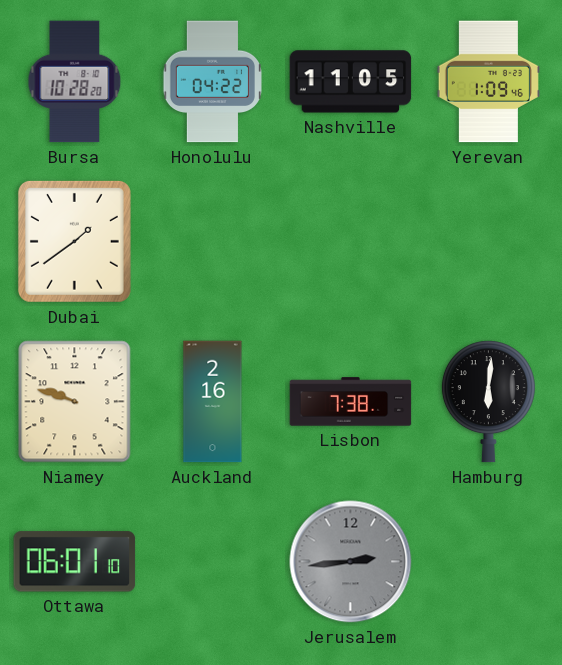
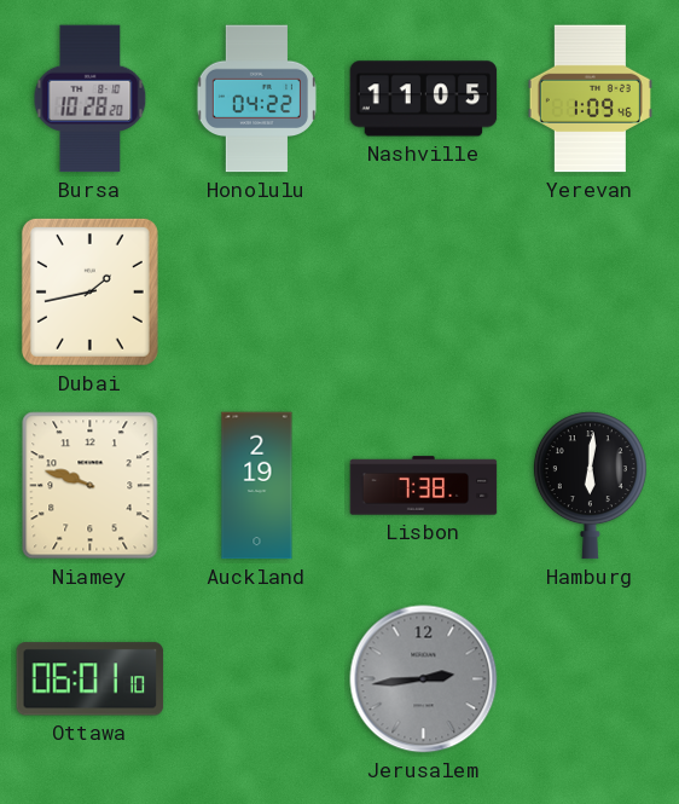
Dubai: 1:39 -> 1:43 (89, 291)
Auckland: 2:16 -> 2:19 (257, 486)
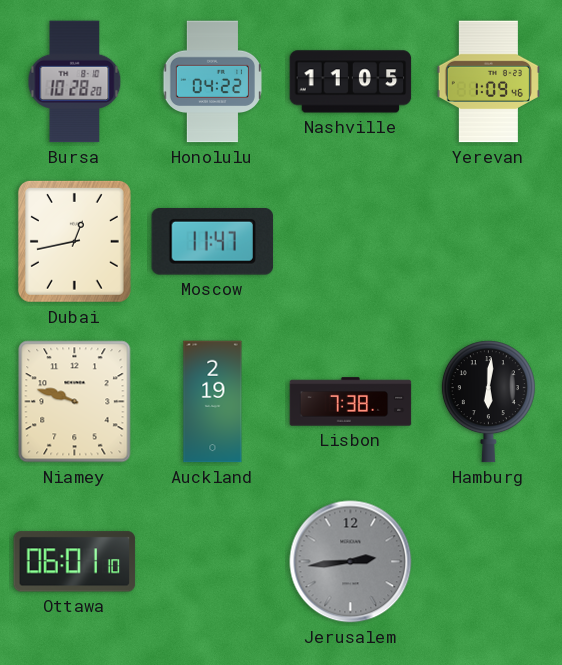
Dubai: 1:43 -> 12:43 (74, 241)
Moscow: none -> 11:47 (213, 242)
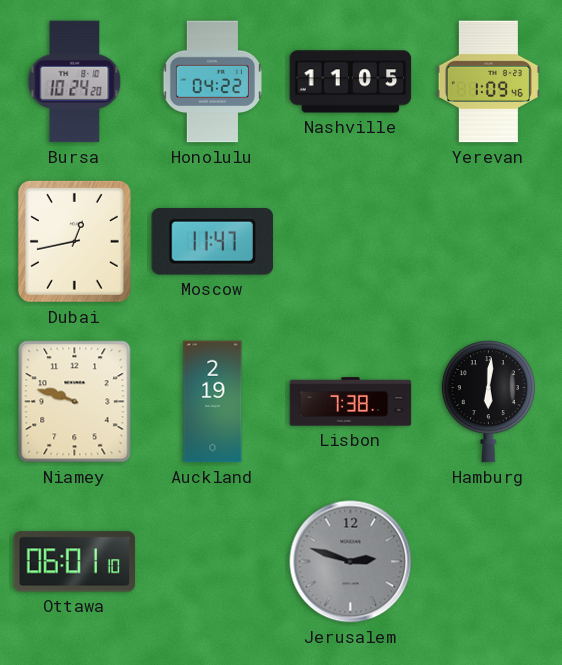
Bursa: 10:28 -> 10:24 (75, 82)
Jerusalem: 2:44 -> 2:48 (351, 562)
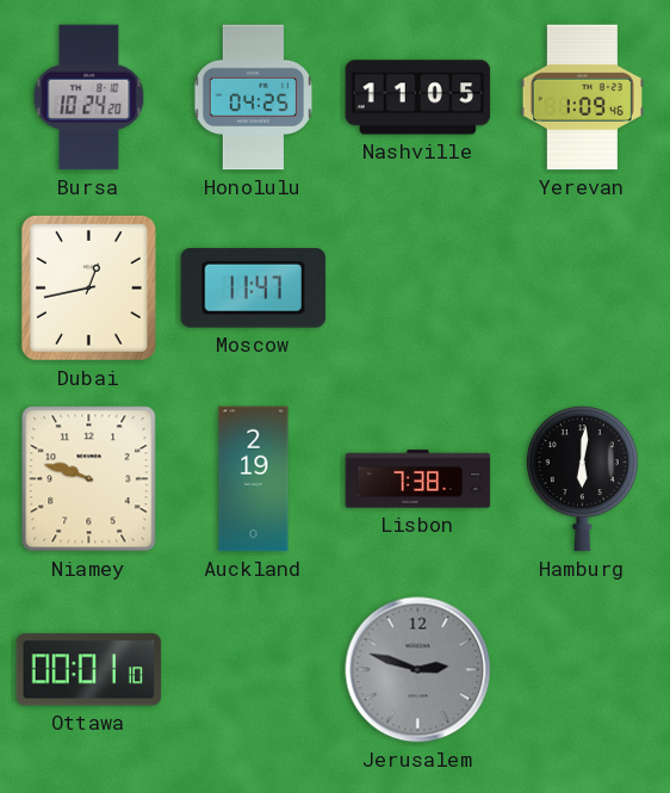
Honolulu: 04:22 -> 04:25 (253, 98)
Ottawa: 06:01 -> 00:01 (89, 670)
